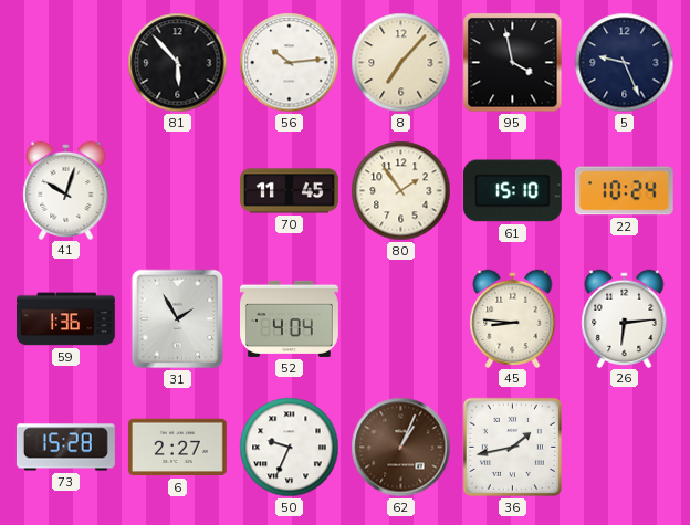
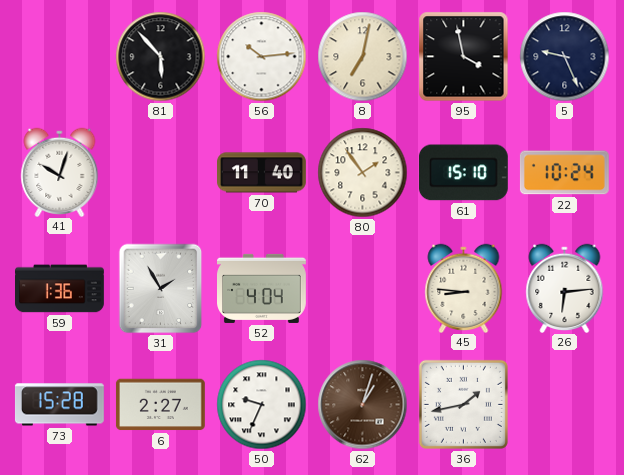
8: 7:07 -> 7:02 (363, 57)
70: 11:45 -> 11:40 (262, 173)
62: 1:04 -> 1:03 (363, 405)
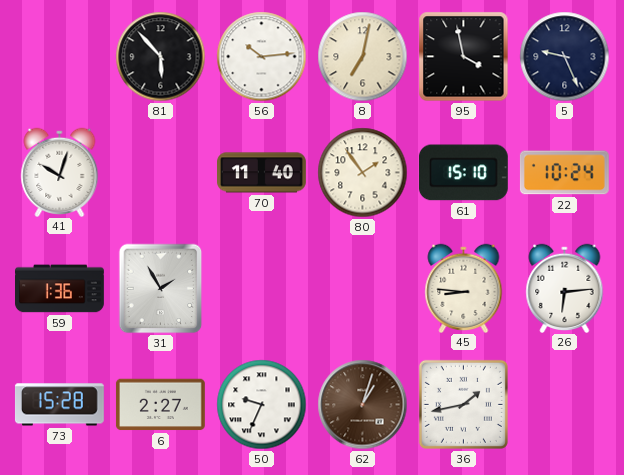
52: 4:04 -> none (262, 288)
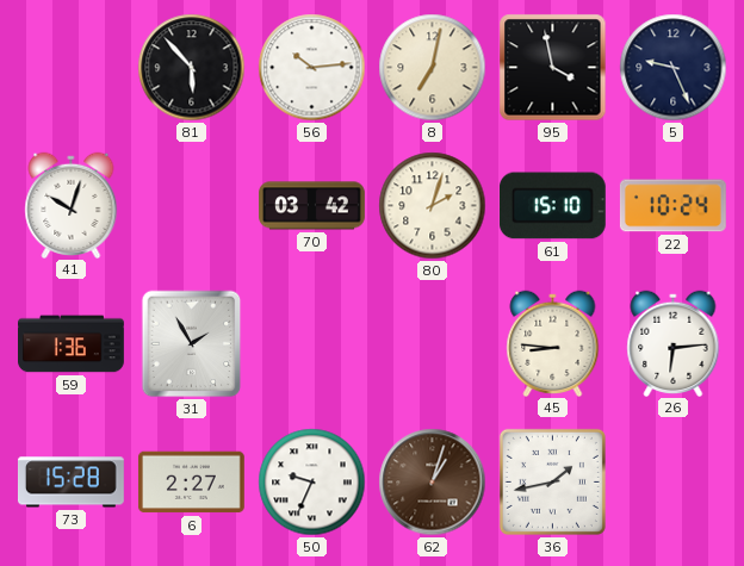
70: 11:40 -> 03:42 (312, 206)
80: 1:54 -> 2:03 (433, 206)
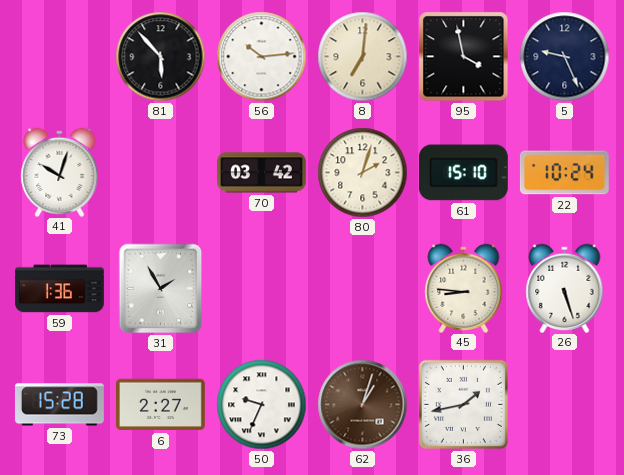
8: 7:02 -> 7:01 (363, 57)
26: 6:14 -> 5:27 (565, 288)
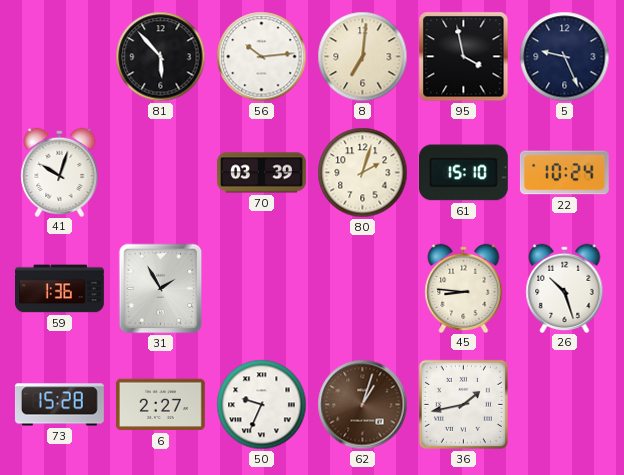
70: 03:42 -> 03:39 (262, 173)
26: 5:27 -> 10:27 (565, 288)
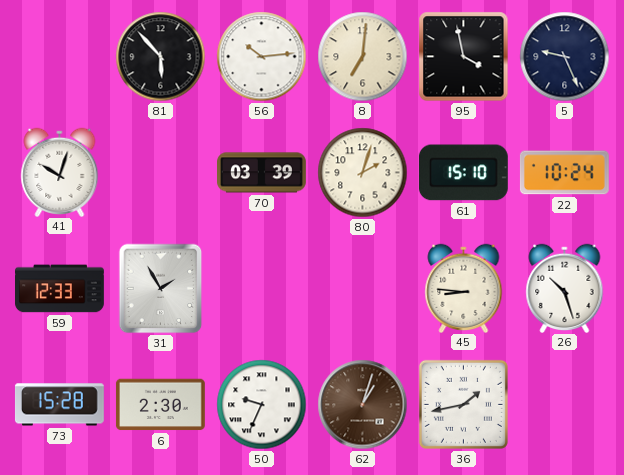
59: 1:36 -> 12:33 (60, 289)
6: 2:27 -> 2:30 (160, 405)
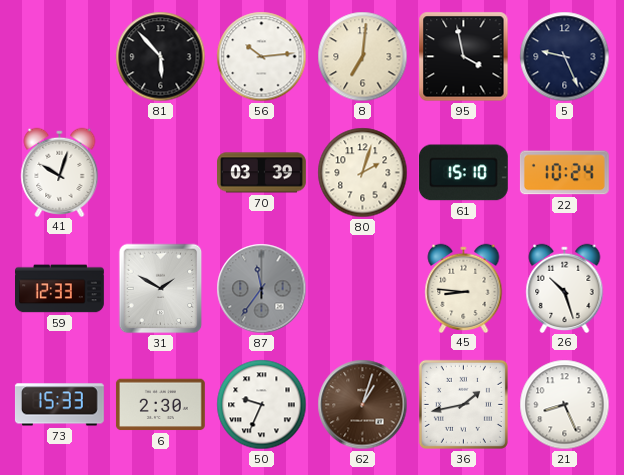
31: 1:55 -> 1:50 (161, 289)
87: none -> 11:36 (262, 289)
73: 15:28 -> 15:33 (59, 405)
21: none -> 8:26 (565, 405)
